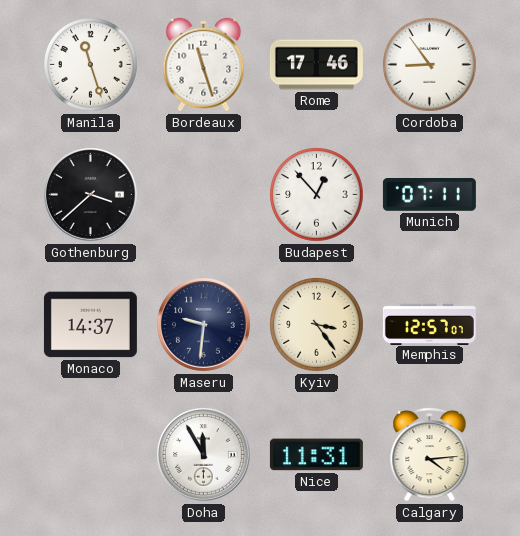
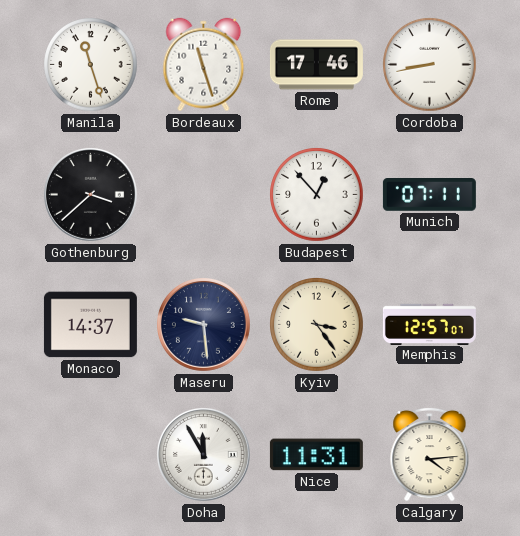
Cordoba: 8:54 -> 8:43 (430, 65)
Maseru: 9:31 -> 9:29 (204, 325)
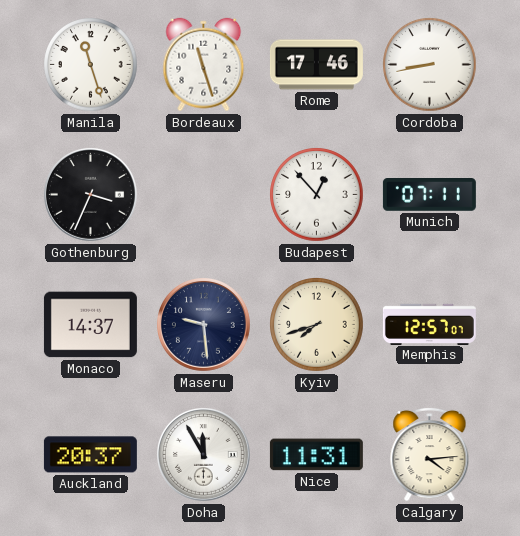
Gothenburg: 3:38 -> 3:34 (91, 195)
Kyiv: 3:24 -> 7:42 (317, 325)
Auckland: none -> 20:37 (90, 455)
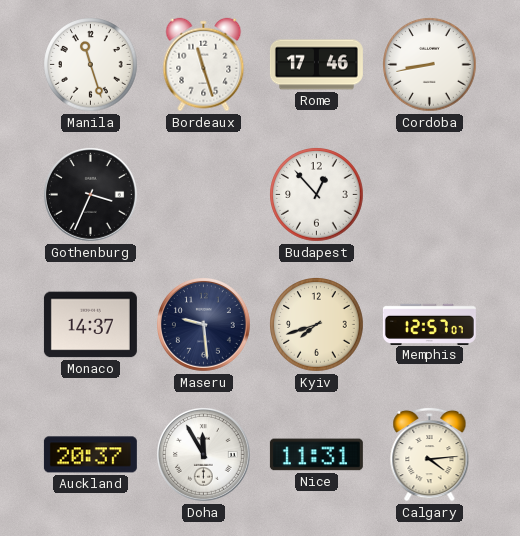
Munich: 07:11 -> none (429, 195)
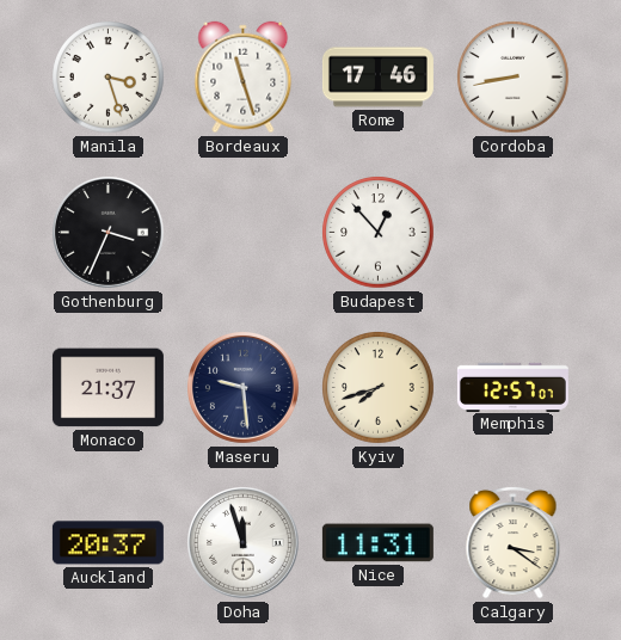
Manila: 11:27 -> 3:27 (109, 78)
Monaco: 14:37 -> 21:37 (107, 388)
Doha: 11:55 -> 11:57 (244, 543)
Calgary: 4:14 -> 3:21 (514, 542)
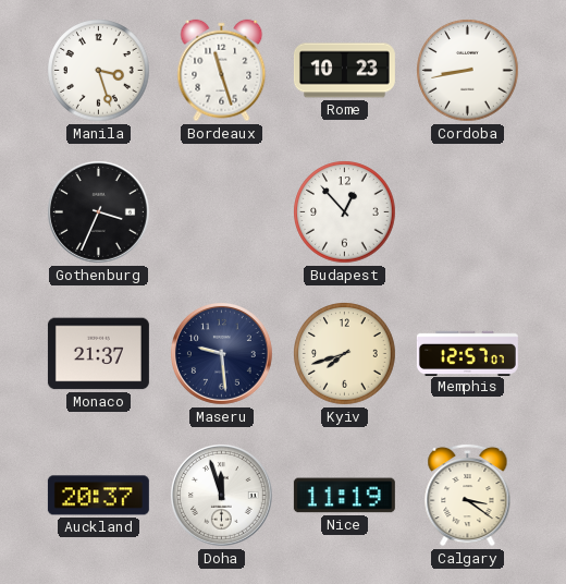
Rome: 17:46 -> 10:23 (344, 71)
Nice: 11:31 -> 11:19 (344, 496)
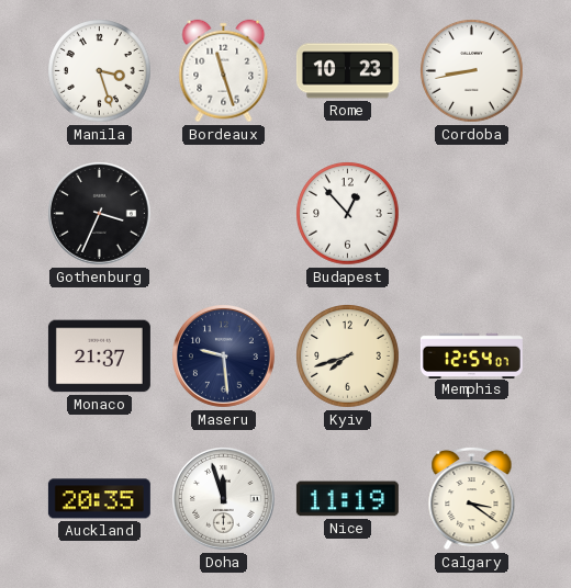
Memphis: 12:57 -> 12:54 (471, 355)
Auckland: 20:37 -> 20:35 (99, 499)
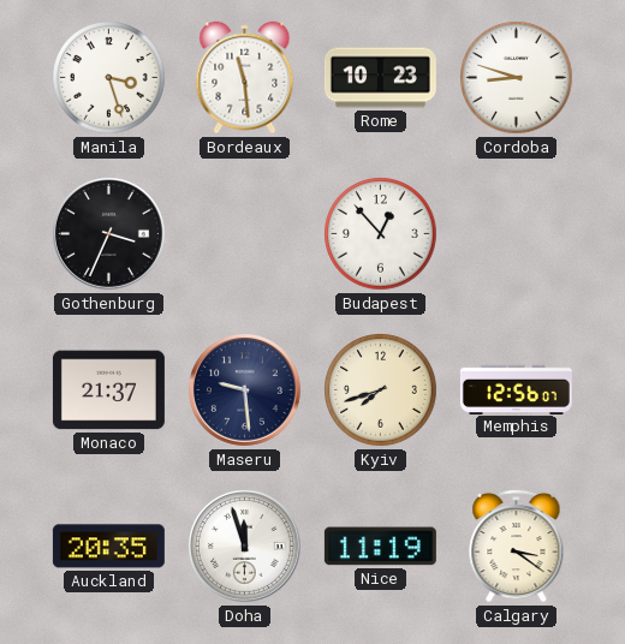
Bordeaux: 11:27 -> 11:29 (245, 78)
Cordoba: 8:43 -> 8:48 (517, 78)
Memphis: 12:54 -> 12:56 (516, 389)
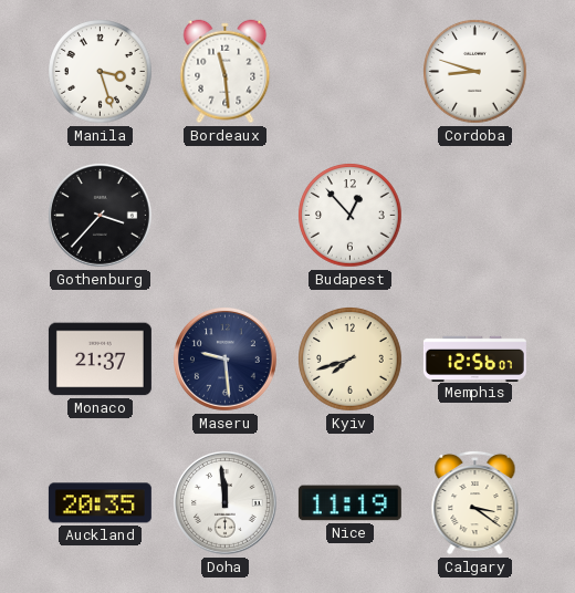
Rome: 10:23 -> none (380, 78)
Gothenburg: 3:34 -> 3:37 (101, 216)
Doha: 11:57 -> 11:59 (226, 503)
